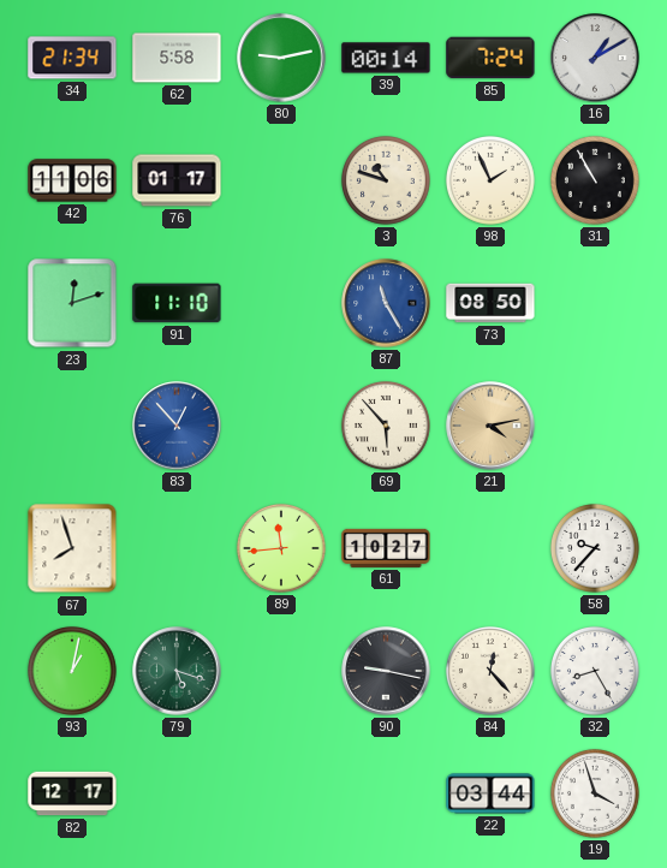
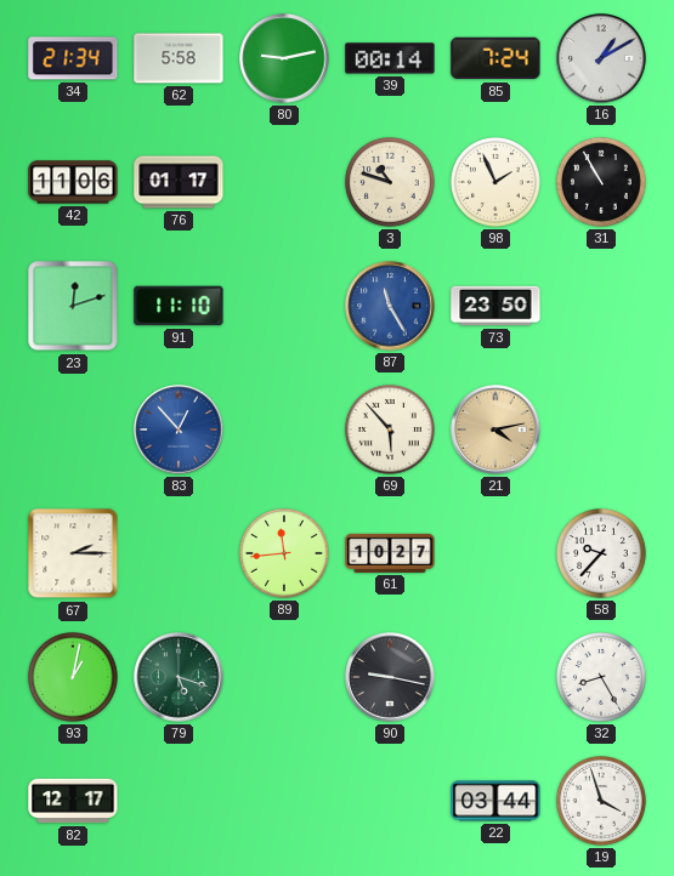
73: 08:50 -> 23:50 (495, 306)
67: 7:57 -> 2:15 (73, 553)
84: 12:23 -> none (490, 671)
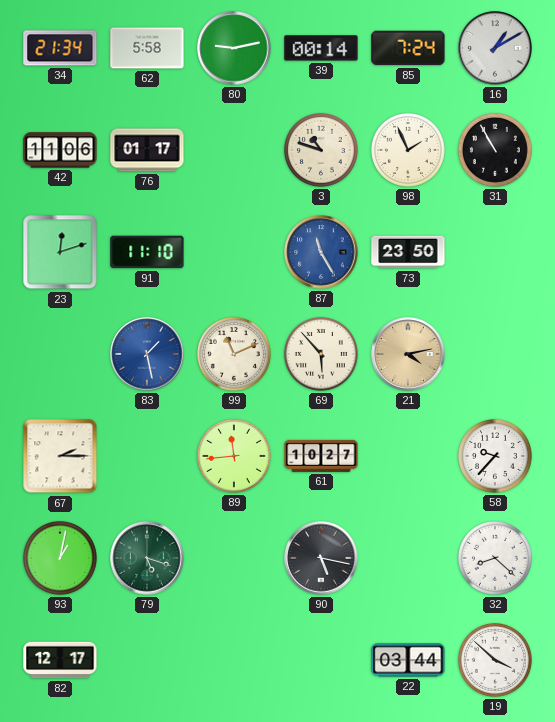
83: 12:53 -> 1:28 (147, 354)
99: none -> 11:11 (234, 354)
90: 9:17 -> 5:17 (321, 558)
32: 8:25 -> 8:22 (495, 558)
19: 3:57 -> 3:52 (495, 660)
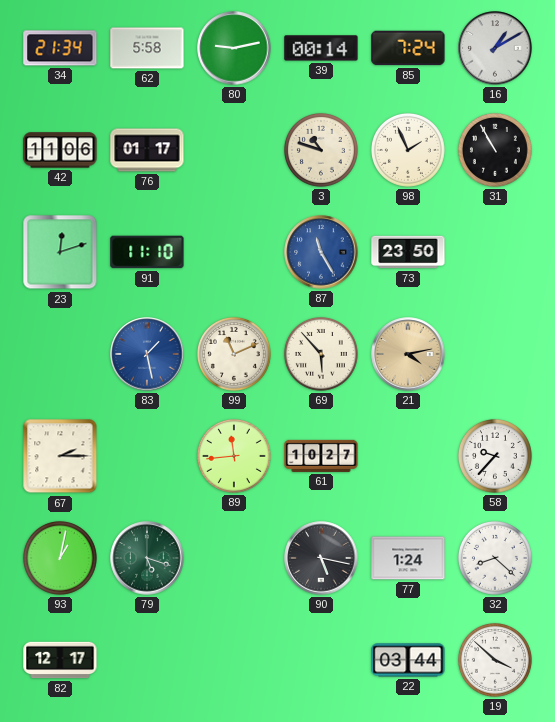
77: none -> 1:24 (408, 558)
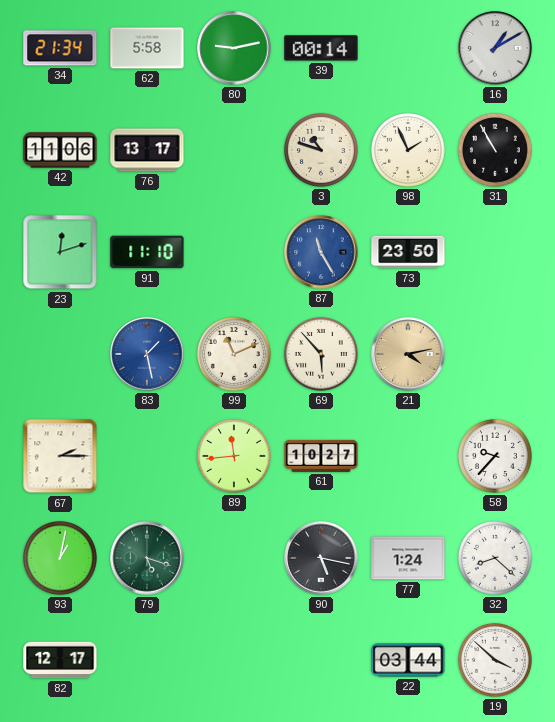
85: 7:24 -> none (408, 48)
76: 01:17 -> 13:17 (147, 150)
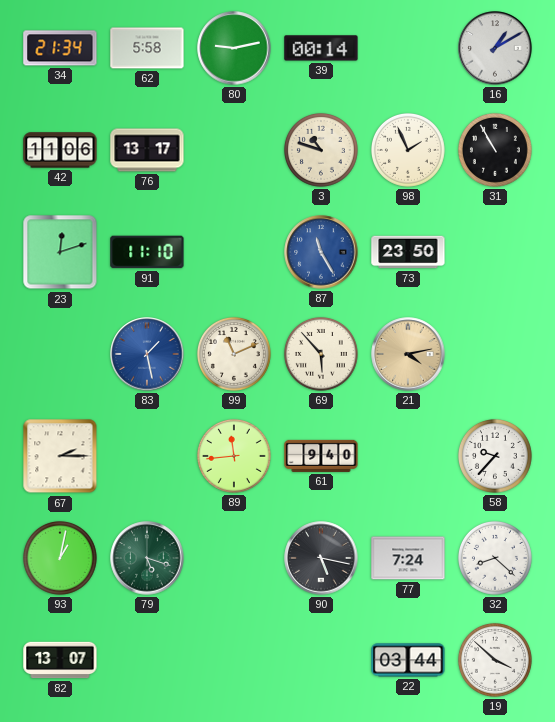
61: 10:27 -> 9:40 (321, 456)
77: 1:24 -> 7:24 (408, 558)
82: 12:17 -> 13:07 (60, 660)
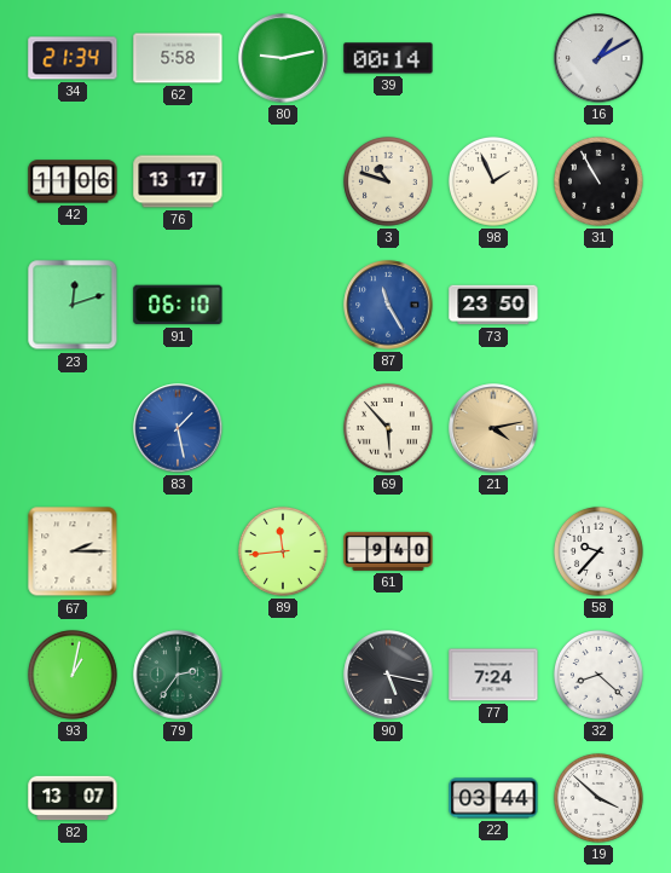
91: 11:10 -> 06:10 (178, 305)
99: 11:11 -> none (234, 354)
79: 5:18 -> 2:36 (178, 675)
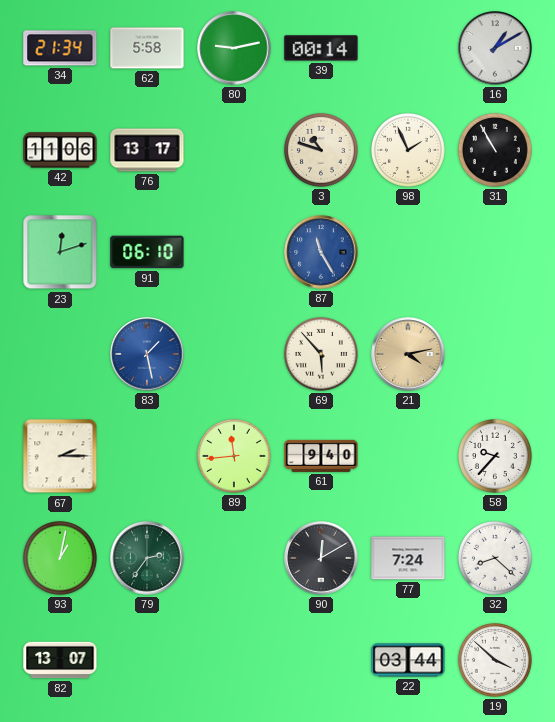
73: 23:50 -> none (493, 305)
90: 5:17 -> 12:10 (321, 558)
